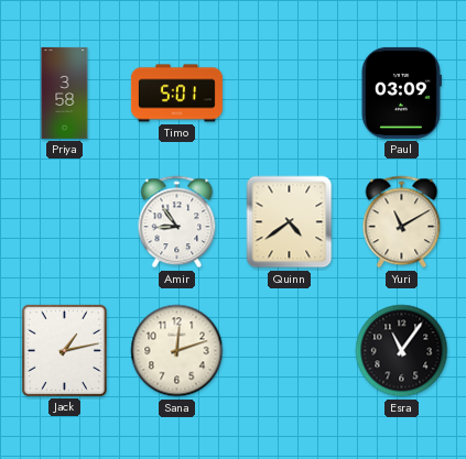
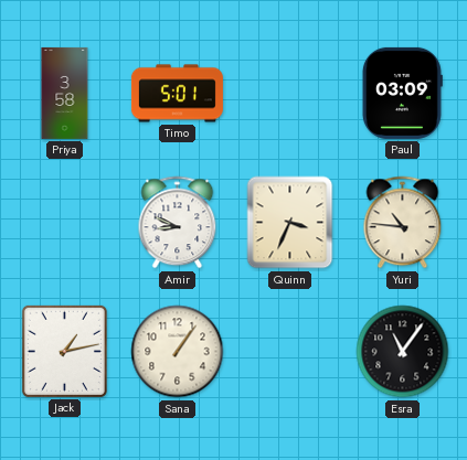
Amir: 8:54 -> 8:49 (178, 223)
Quinn: 4:39 -> 3:34 (290, 223)
Yuri: 11:10 -> 10:46 (403, 223)
Sana: 12:12 -> 1:06 (178, 352)
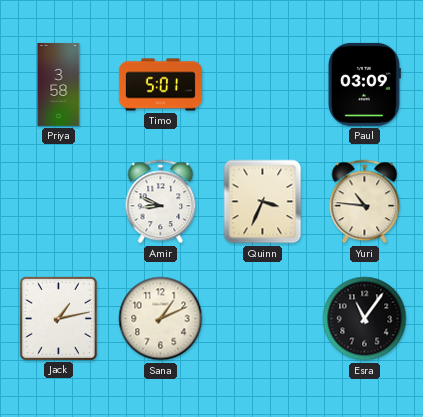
Sana: 1:06 -> 1:11 (161, 319)
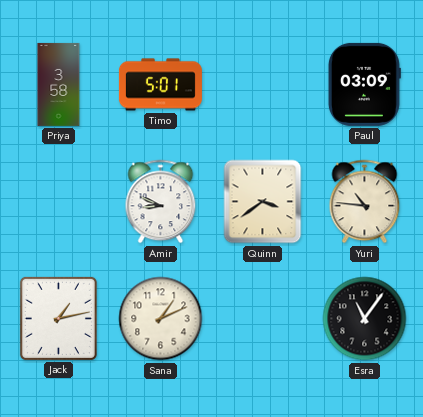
Quinn: 3:34 -> 3:39 (263, 202)
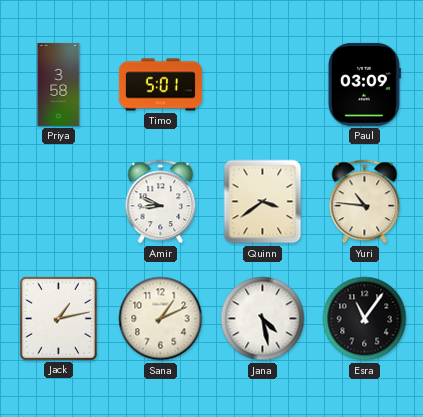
Jana: none -> 4:28 (263, 319)
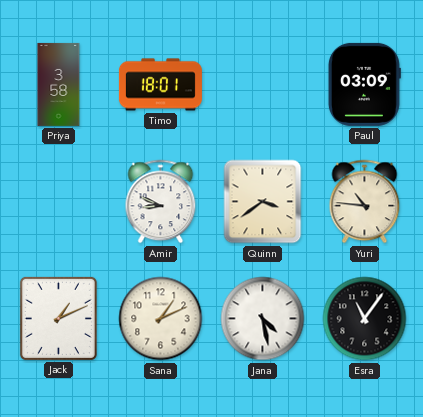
Timo: 5:01 -> 18:01 (160, 85)
Jack: 1:13 -> 1:11 (58, 318)
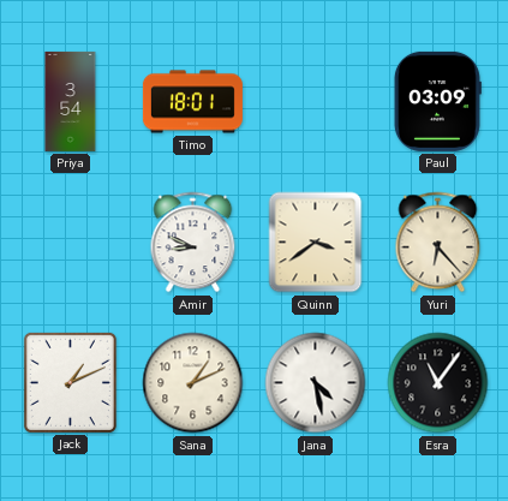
Priya: 3:58 -> 3:54 (71, 101)
Yuri: 10:46 -> 6:23 (438, 243)
